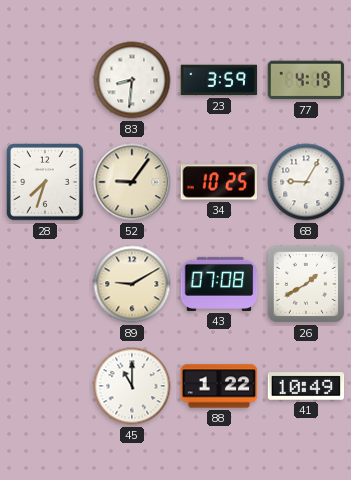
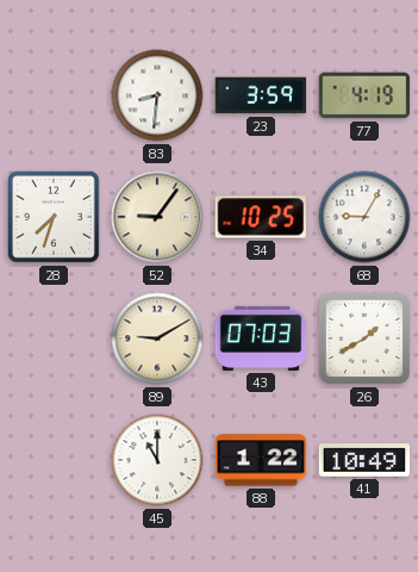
43: 07:08 -> 07:03 (261, 338)
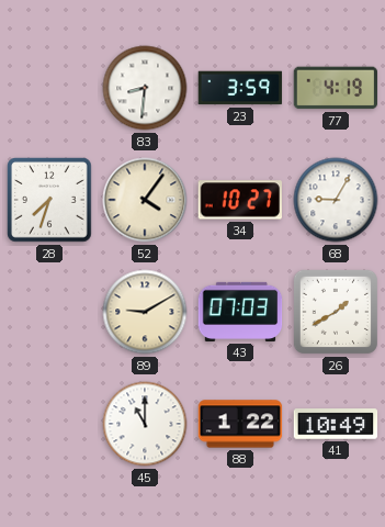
52: 9:06 -> 4:06 (145, 200)
34: 10:25 -> 10:27 (239, 200)
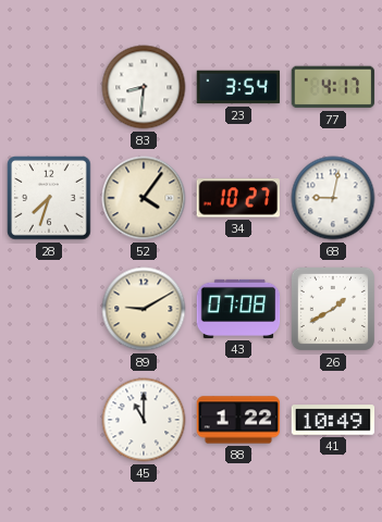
23: 3:59 -> 3:54 (238, 87)
77: 4:19 -> 4:17 (333, 87)
68: 9:05 -> 9:02 (333, 198)
43: 07:03 -> 07:08 (238, 309)
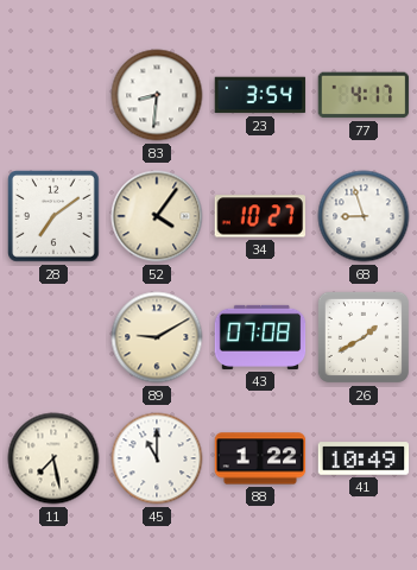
28: 7:33 -> 7:09 (53, 216)
68: 9:02 -> 8:57 (364, 216)
11: none -> 7:28 (53, 458)
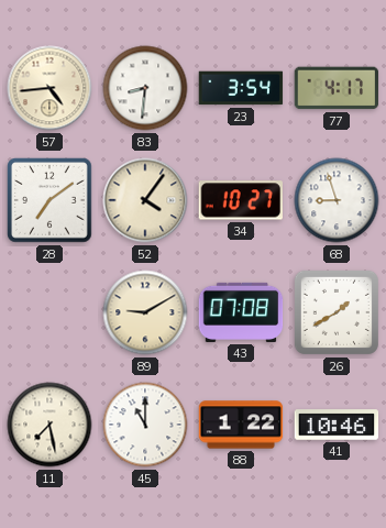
57: none -> 4:44 (49, 88)
41: 10:49 -> 10:46 (337, 425)
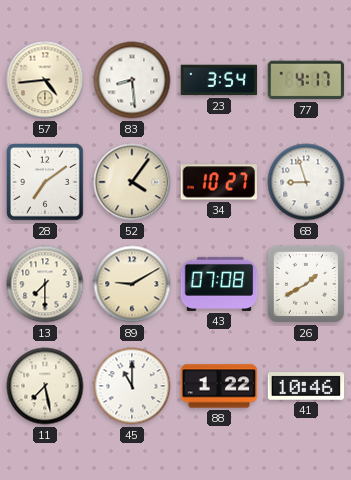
83: 8:31 -> 8:29 (132, 80)
13: none -> 7:30 (45, 284)
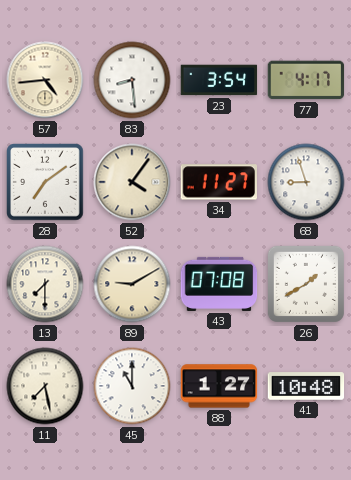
34: 10:27 -> 11:27 (218, 182)
88: 1:22 -> 1:27 (219, 386)
41: 10:46 -> 10:48 (306, 386)
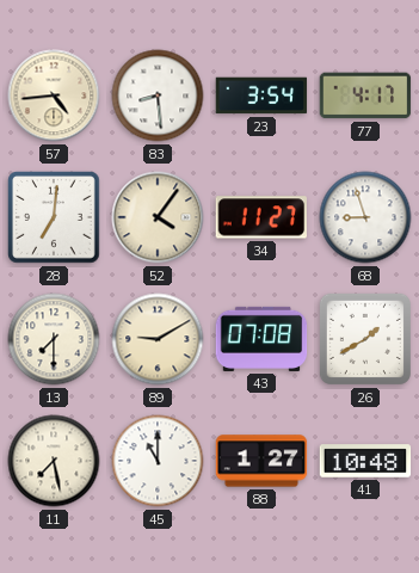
28: 7:09 -> 7:01 (54, 217)
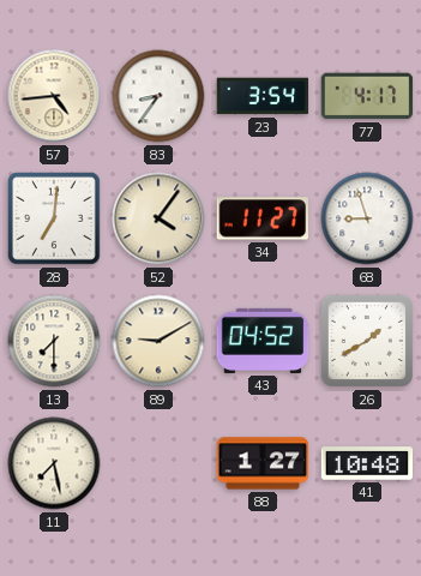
83: 8:29 -> 8:36 (158, 96)
43: 07:08 -> 04:52 (263, 341)
45: 11:00 -> none (158, 461)
